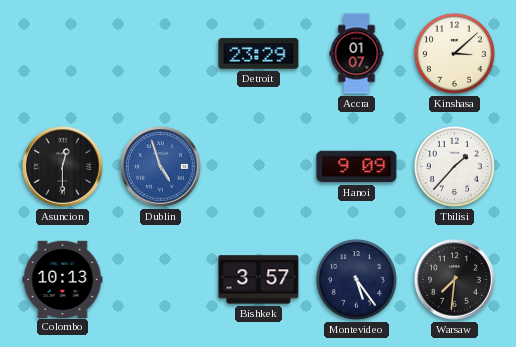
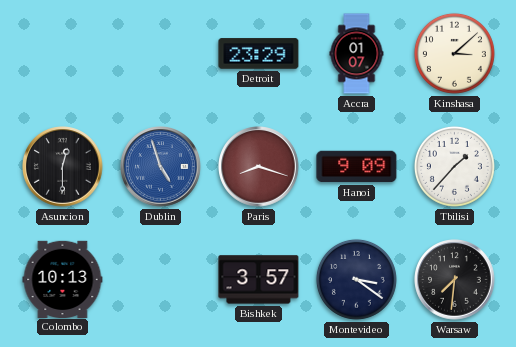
Paris: none -> 8:18 (259, 167)
Montevideo: 5:24 -> 3:21 (356, 279)
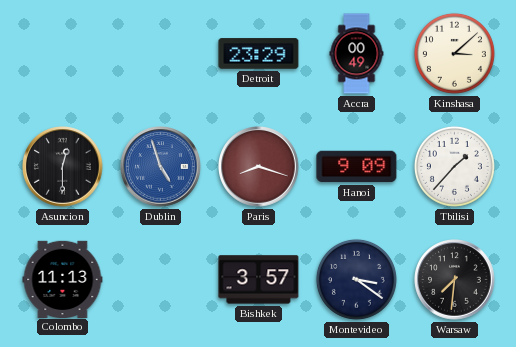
Accra: 01:07 -> 00:49 (357, 54)
Colombo: 10:13 -> 11:13 (63, 279)
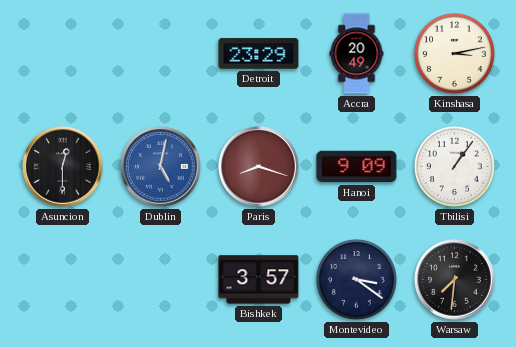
Accra: 00:49 -> 20:49 (357, 54)
Kinshasa: 3:08 -> 3:13 (454, 53)
Dublin: 4:57 -> 5:02 (161, 167)
Tbilisi: 1:37 -> 1:06 (454, 166)
Colombo: 11:13 -> none (63, 279)
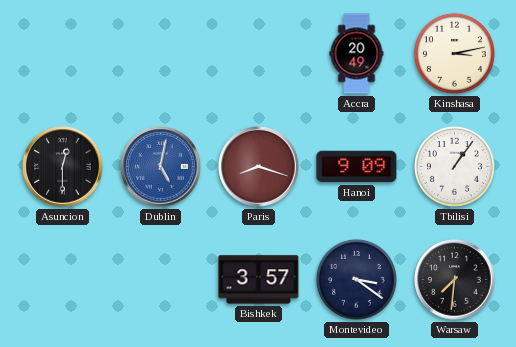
Detroit: 23:29 -> none (259, 54)
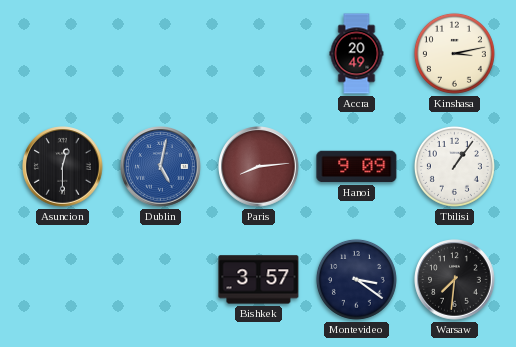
Paris: 8:18 -> 8:14 (259, 167)
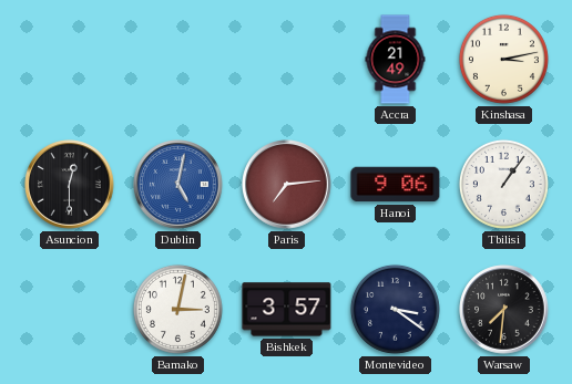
Accra: 20:49 -> 21:49 (396, 60)
Paris: 8:14 -> 7:14 (287, 185)
Hanoi: 9:09 -> 9:06 (396, 185)
Bamako: none -> 3:02 (177, 309)
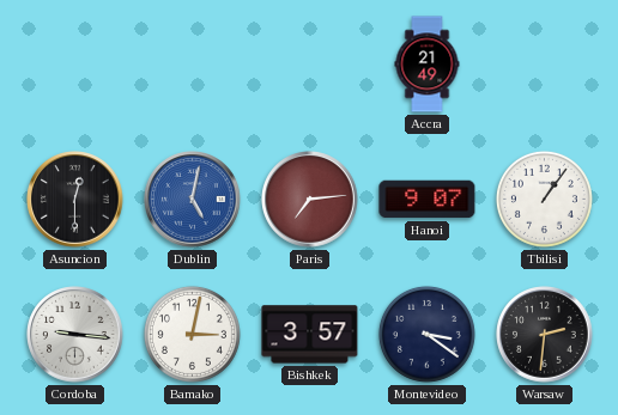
Kinshasa: 3:13 -> none (503, 59)
Hanoi: 9:06 -> 9:07 (428, 200)
Cordoba: none -> 9:16 (75, 335)
Warsaw: 7:31 -> 2:31 (545, 335)
